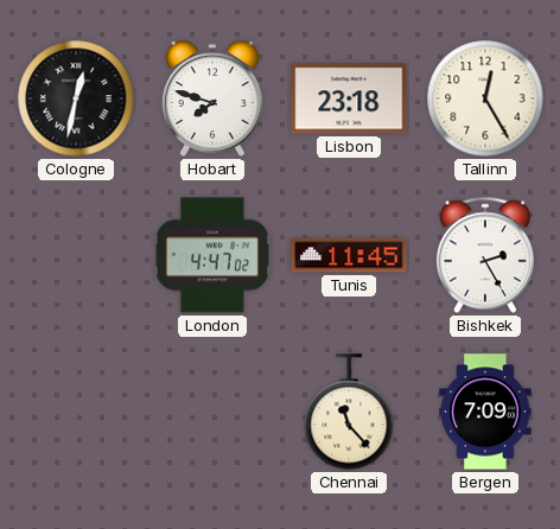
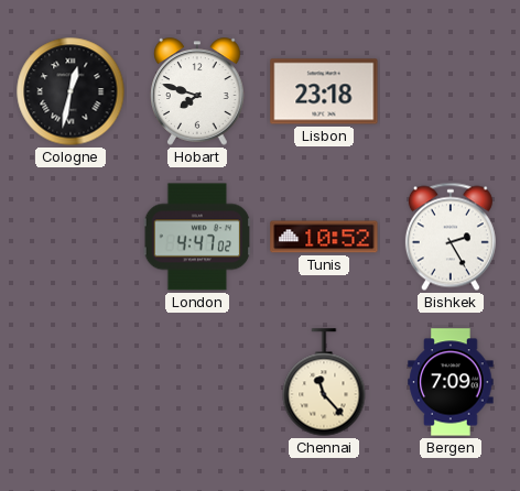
Tallinn: 12:25 -> none (485, 98)
Tunis: 11:45 -> 10:52 (324, 237)
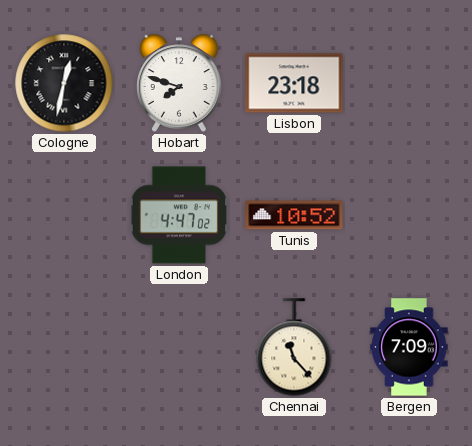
Bishkek: 2:25 -> none (451, 237)
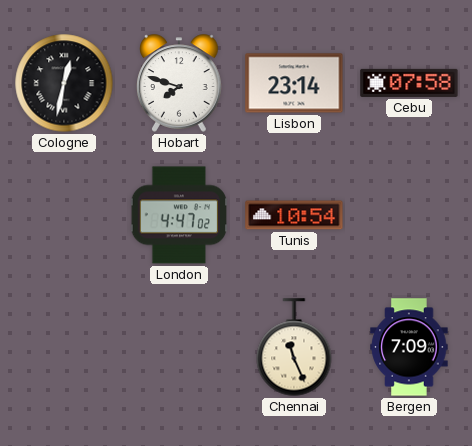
Lisbon: 23:18 -> 23:14 (294, 83)
Cebu: none -> 07:58 (409, 83)
Tunis: 10:52 -> 10:54 (294, 215)
Chennai: 11:23 -> 11:26 (294, 347)
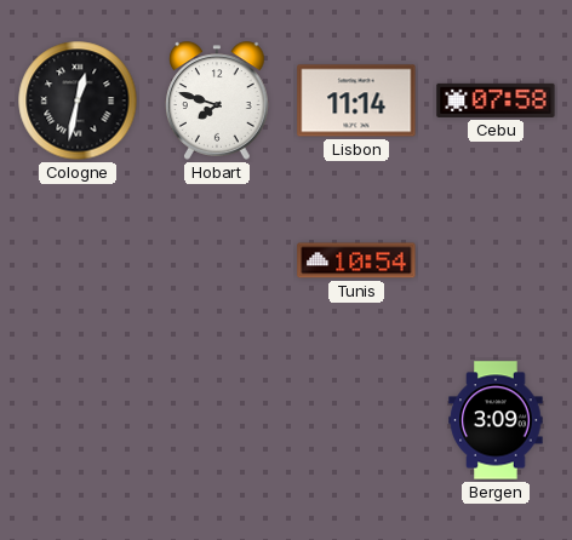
Lisbon: 23:14 -> 11:14 (356, 100)
London: 4:47 -> none (179, 215)
Chennai: 11:26 -> none (294, 347)
Bergen: 7:09 -> 3:09 (496, 420)
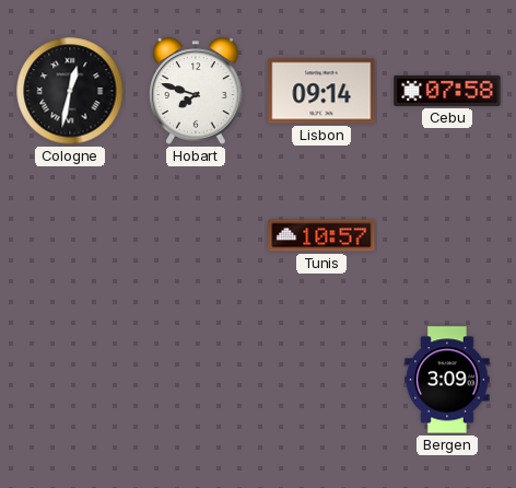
Lisbon: 11:14 -> 09:14 (321, 91)
Tunis: 10:54 -> 10:57 (321, 235)
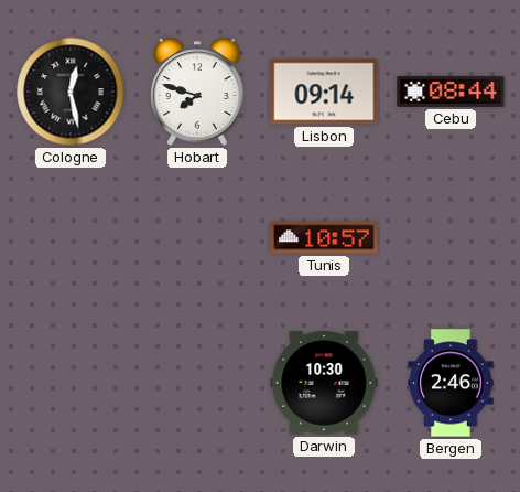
Cologne: 12:32 -> 12:28 (71, 92)
Cebu: 07:58 -> 08:44 (451, 92)
Darwin: none -> 10:30 (324, 383)
Bergen: 3:09 -> 2:46 (451, 383)
